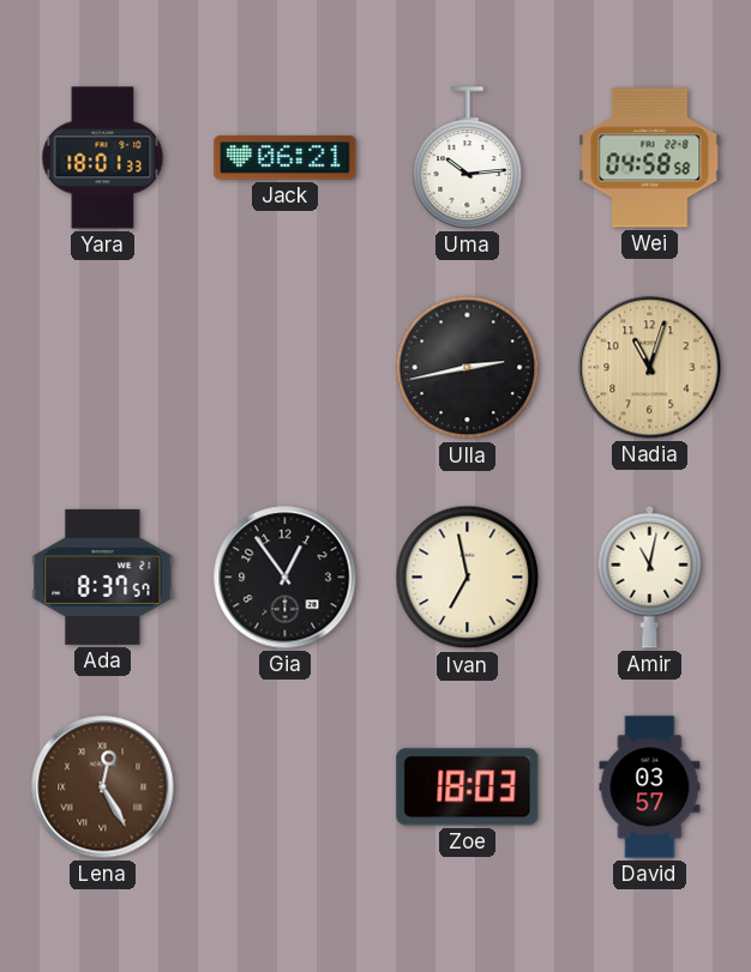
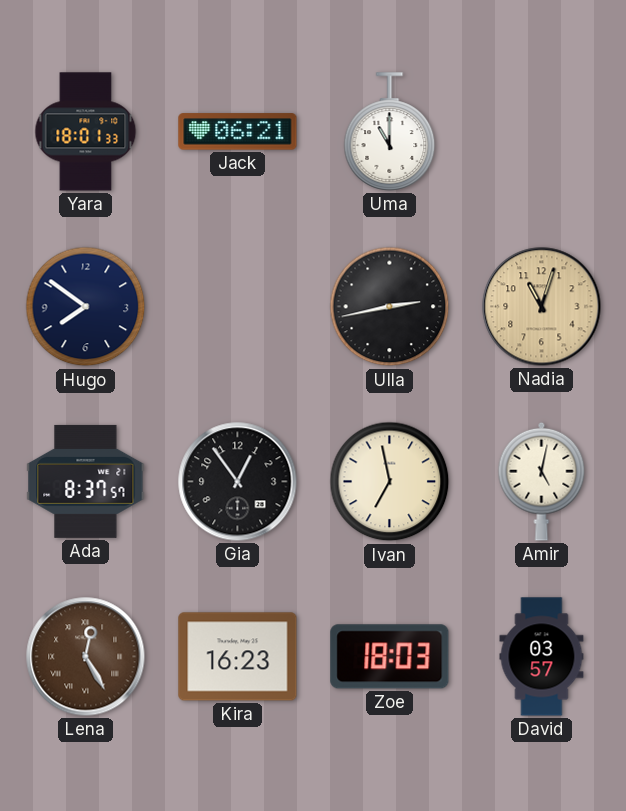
Uma: 10:14 -> 11:00 (390, 132)
Wei: 04:58 -> none (650, 158)
Hugo: none -> 7:51 (86, 307)
Amir: 11:02 -> 5:02 (542, 481)
Kira: none -> 16:23 (238, 657)
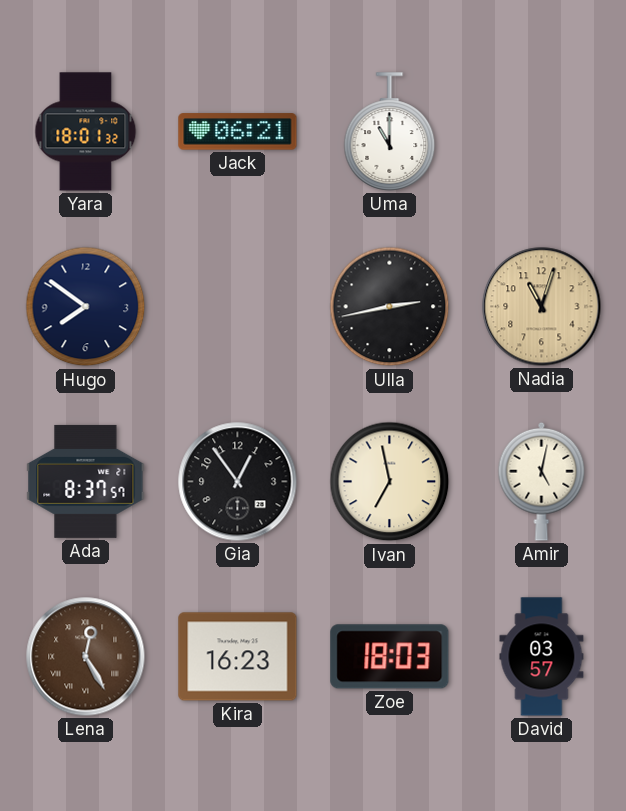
Yara: 18:01:33 -> 18:01:32 (86, 132)
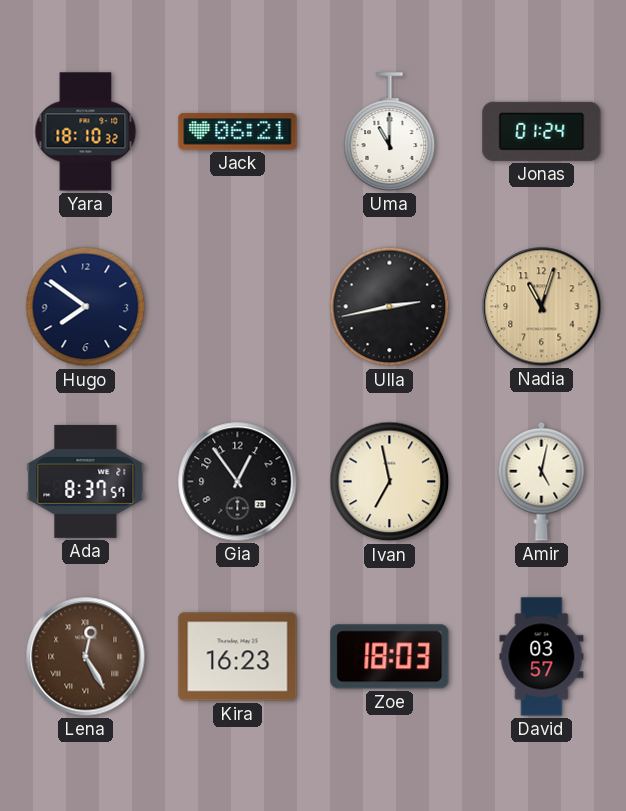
Yara: 18:01 -> 18:10 (86, 132)
Jonas: none -> 01:24 (542, 131)
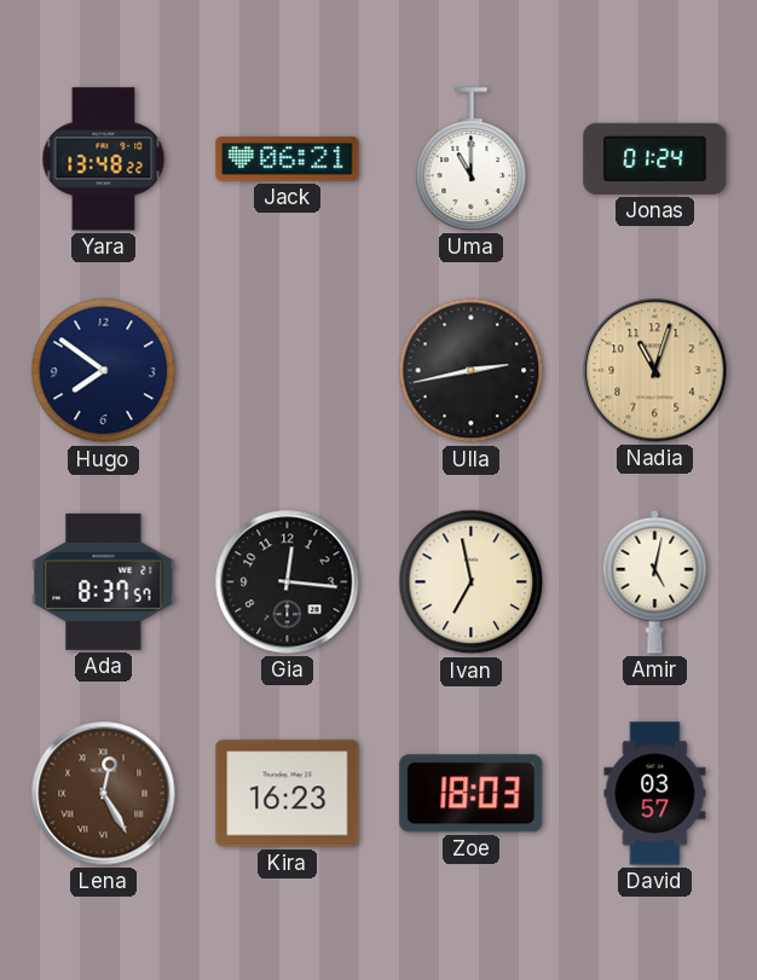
Yara: 18:10 -> 13:48 (104, 160)
Gia: 12:54 -> 12:16 (288, 582)
